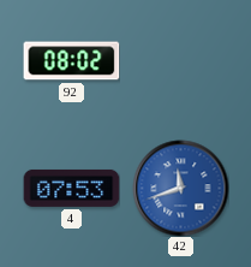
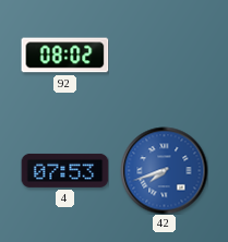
42: 11:42 -> 7:42 (164, 170)
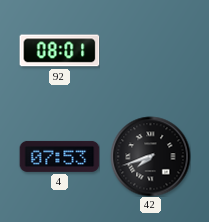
92: 08:02 -> 08:01 (59, 51)
42 dial: blue -> black (150, 156)
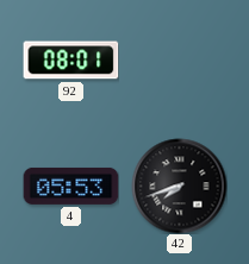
4: 07:53 -> 05:53 (70, 186)
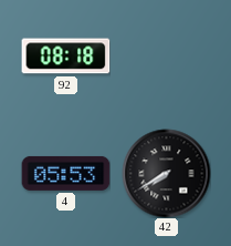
92: 08:01 -> 08:18 (65, 57)
42: 7:42 -> 7:40 (166, 173)
